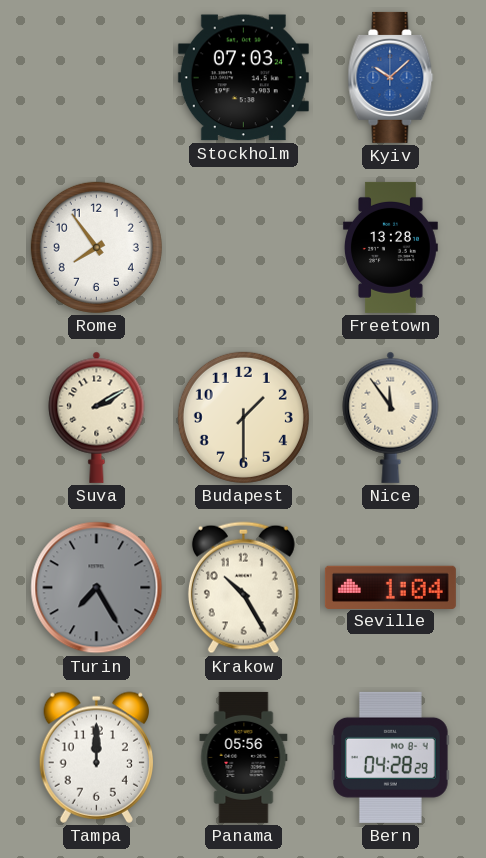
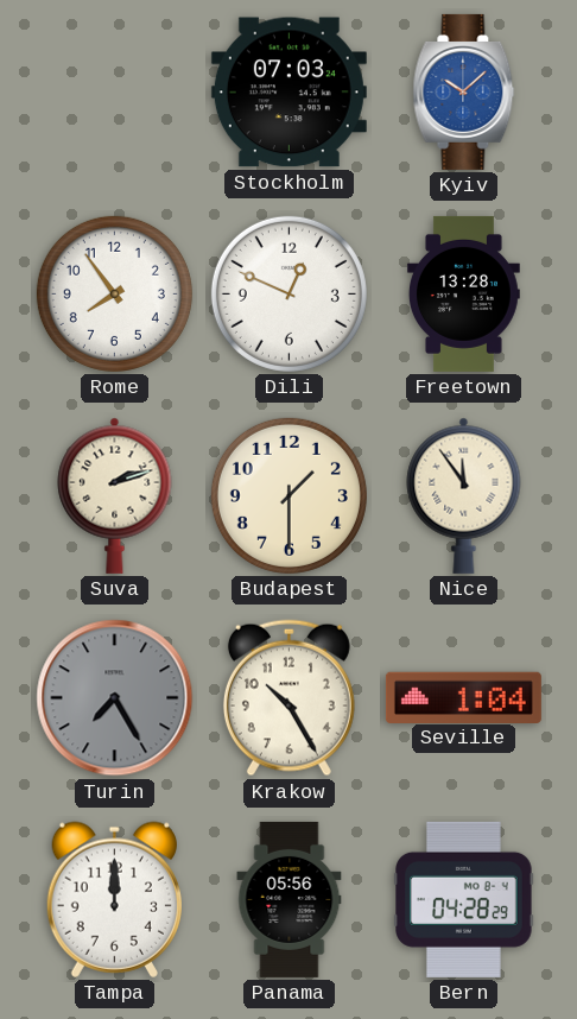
Dili: none -> 12:49 (288, 293)
Suva: 2:10 -> 2:12 (115, 495)
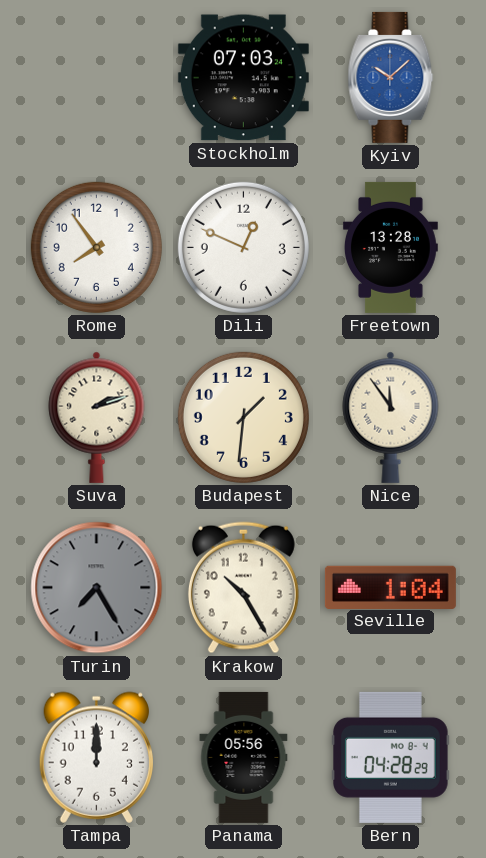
Budapest: 1:30 -> 1:31 (243, 417)
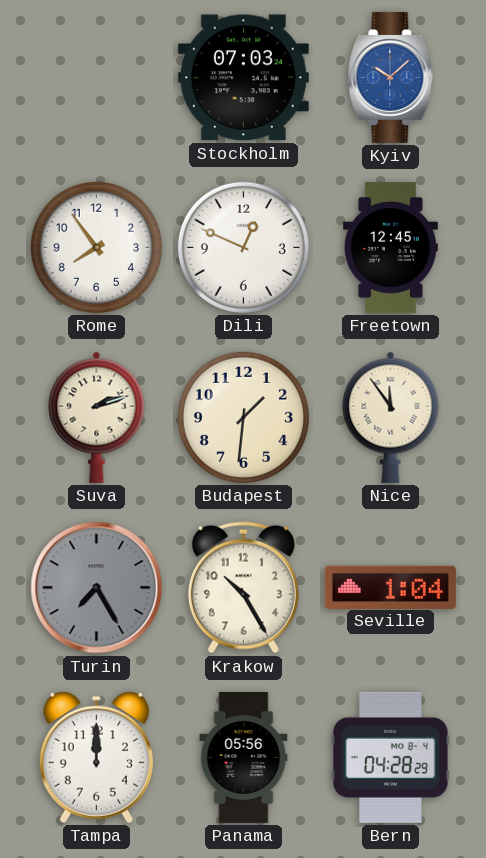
Freetown: 13:28 -> 12:45 (391, 247)
